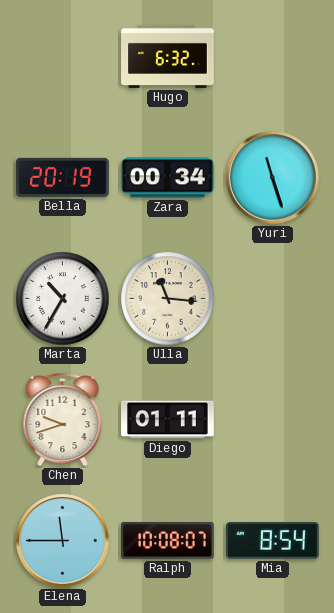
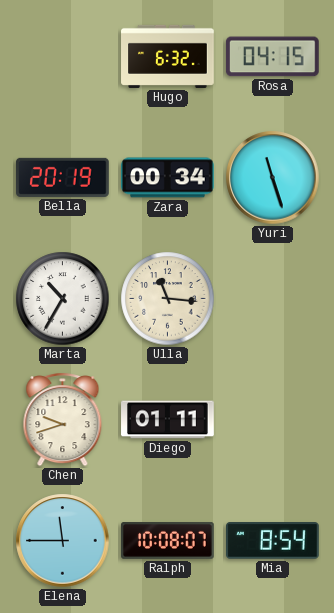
Rosa: none -> 04:15 (272, 57)
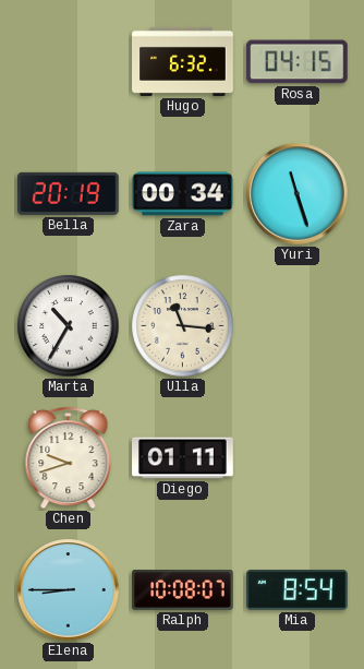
Elena: 11:45 -> 8:45 (69, 590)
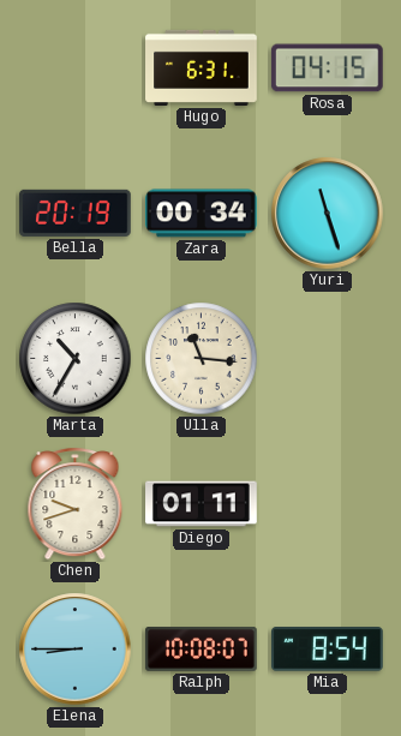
Hugo: 6:32 -> 6:31 (202, 67)
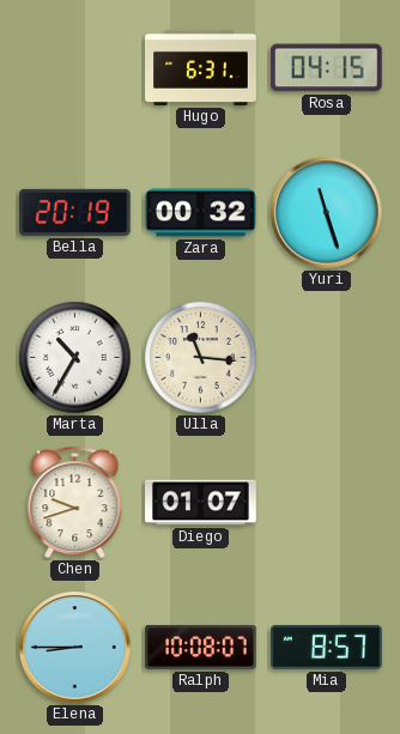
Zara: 00:34 -> 00:32 (201, 213)
Diego: 01:11 -> 01:07 (201, 503)
Mia: 8:54 -> 8:57 (327, 648)
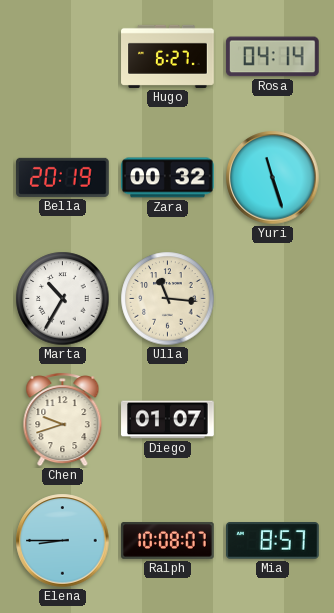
Hugo: 6:31 -> 6:27 (168, 56)
Rosa: 04:15 -> 04:14 (272, 57)
